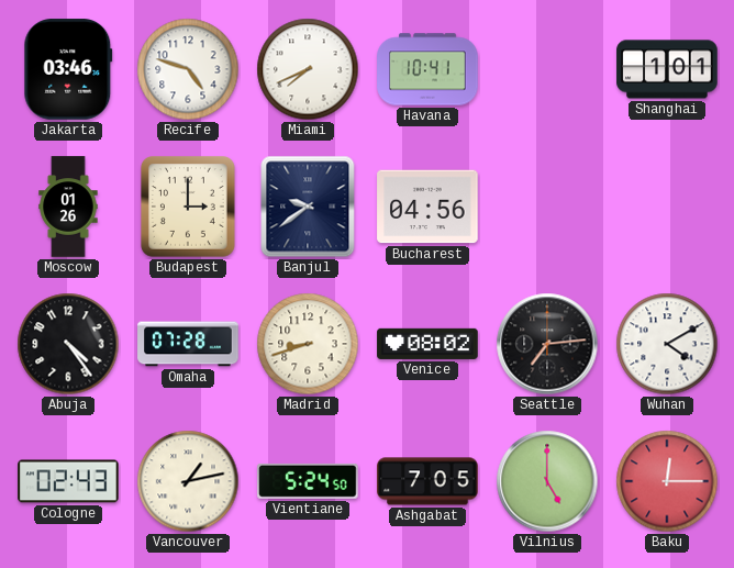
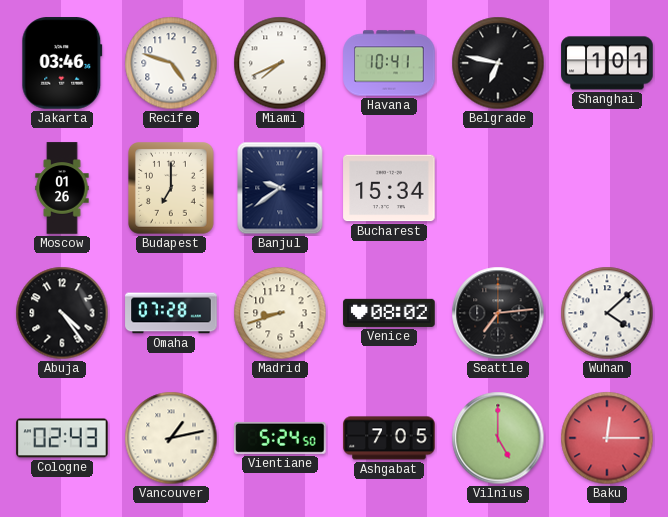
Belgrade: none -> 6:47 (498, 63)
Budapest: 3:00 -> 7:00 (172, 189)
Bucharest: 04:56 -> 15:34 (389, 188)
Wuhan: 4:10 -> 4:08 (607, 313)
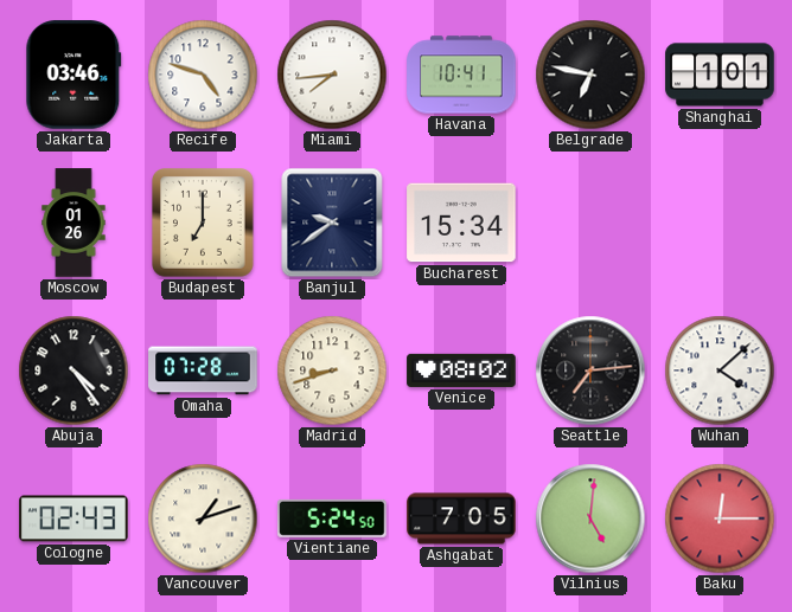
Miami: 7:41 -> 7:44 (332, 75)
Vancouver: 1:13 -> 1:12 (203, 518)
Vilnius: 5:00 -> 5:01 (590, 518)
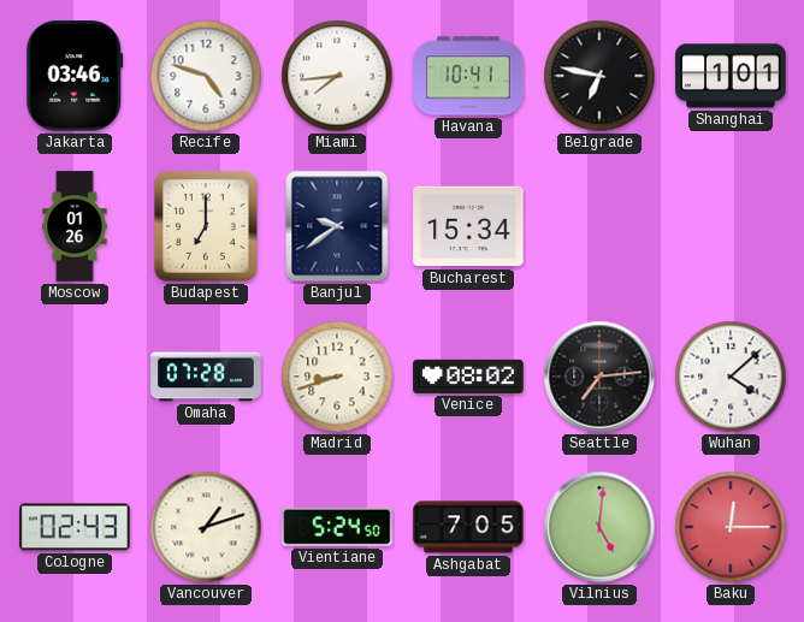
Abuja: 4:24 -> none (74, 371)
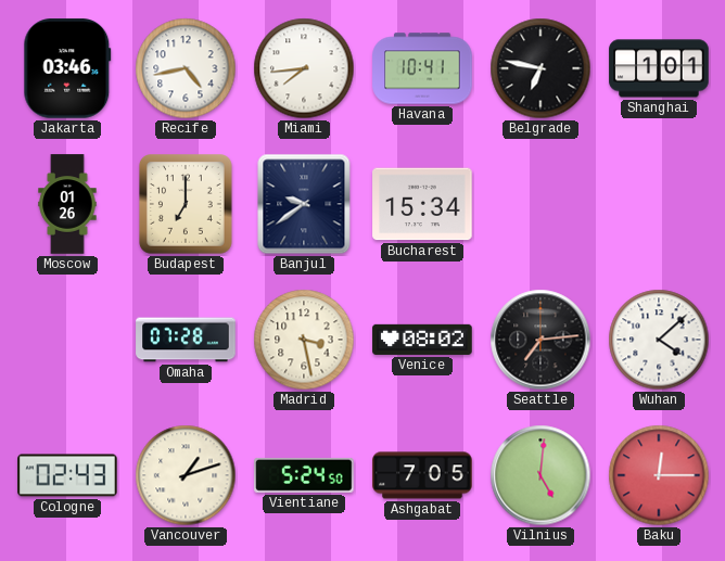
Recife: 4:48 -> 4:43 (186, 68)
Madrid: 8:42 -> 3:28 (304, 340)
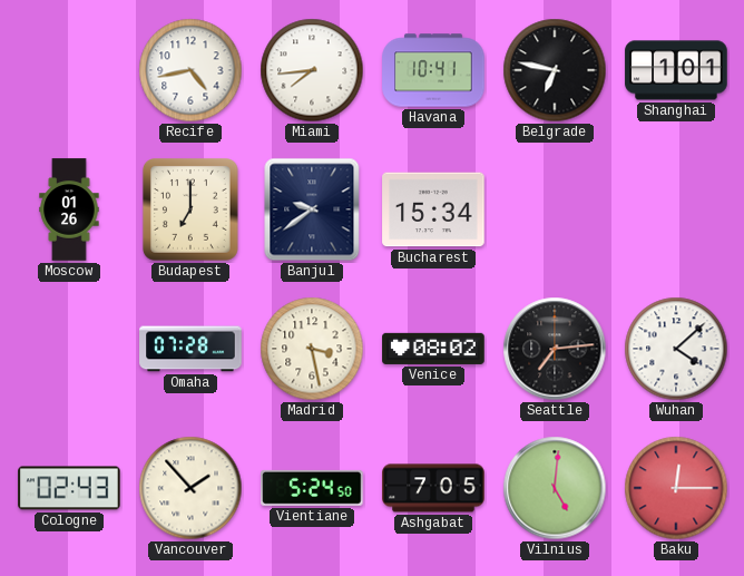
Jakarta: 03:46 -> none (67, 68)
Vancouver: 1:12 -> 1:53 (190, 488)
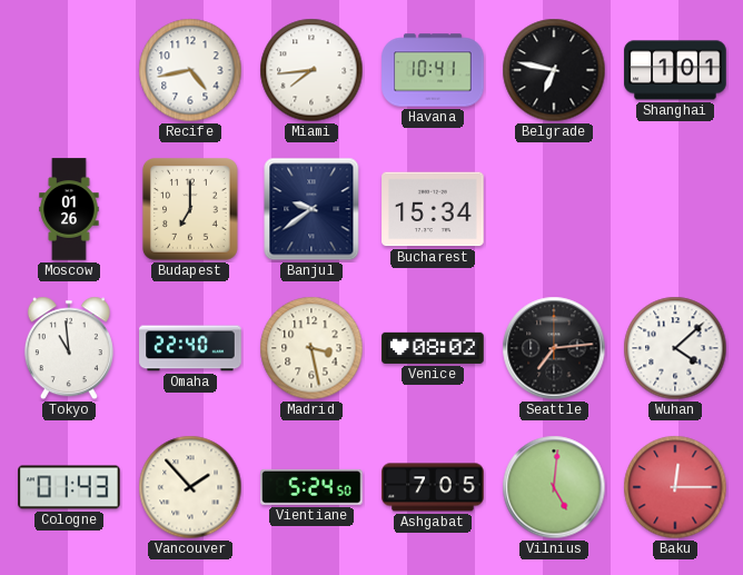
Tokyo: none -> 10:59 (69, 348)
Omaha: 07:28 -> 22:40 (190, 348)
Cologne: 02:43 -> 01:43 (69, 487)
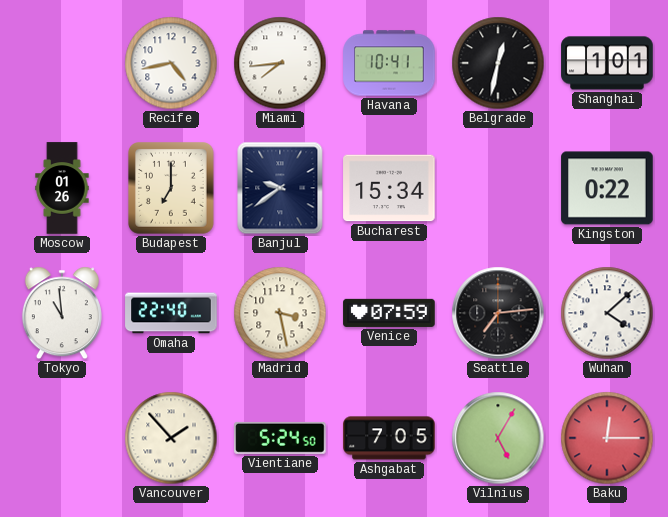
Belgrade: 6:47 -> 12:32 (498, 63)
Kingston: none -> 0:22 (607, 188)
Venice: 08:02 -> 07:59 (389, 313)
Cologne: 01:43 -> none (69, 487)
Vilnius: 5:01 -> 5:05 (498, 438)
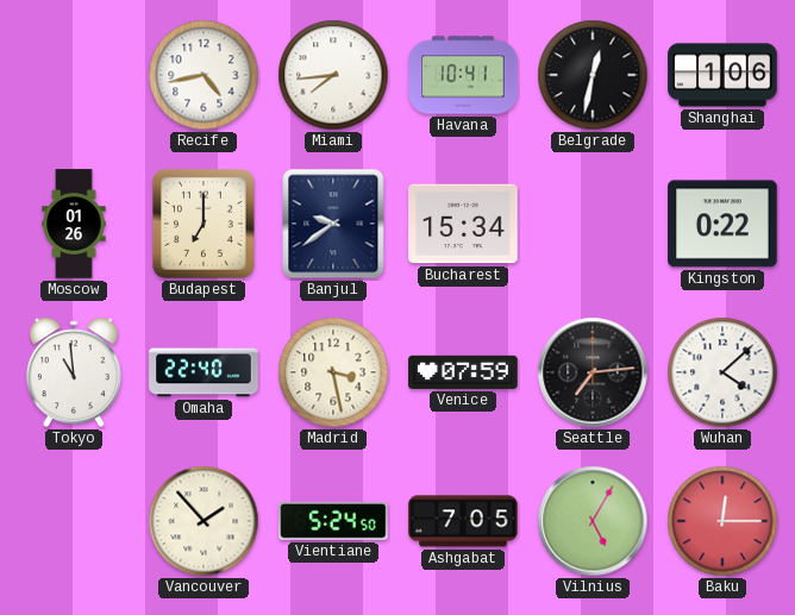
Shanghai: 1:01 -> 1:06 (722, 75)
